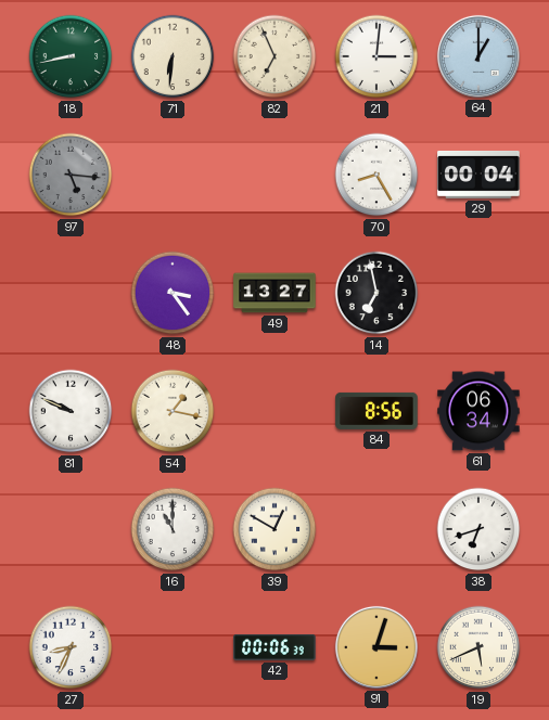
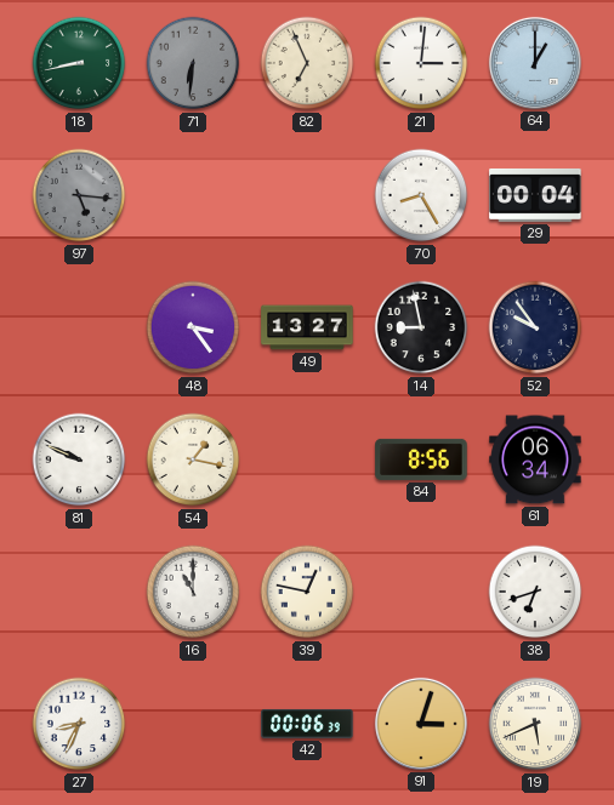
71 dial: cream -> grey (193, 63)
14: 6:58 -> 8:58 (421, 327)
52: none -> 9:54 (535, 327)
39: 12:50 -> 12:47 (307, 592)
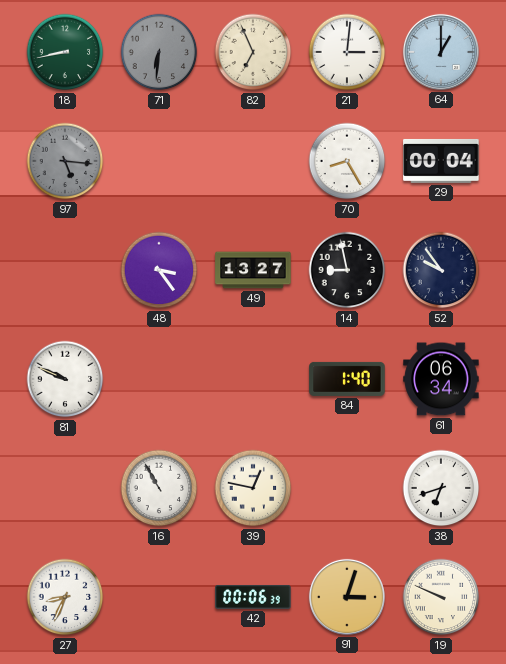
54: 1:17 -> none (193, 459)
84: 8:56 -> 1:40 (347, 379)
16: 11:00 -> 10:55 (159, 488)
19: 5:41 -> 9:49 (441, 597)
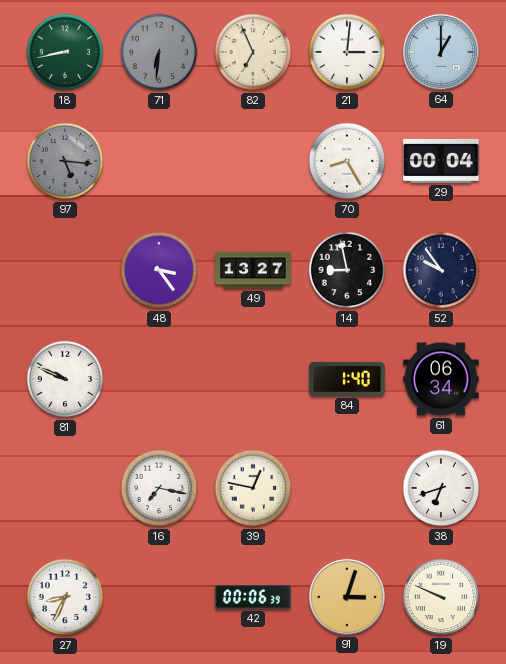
16: 10:55 -> 7:17 (159, 488)
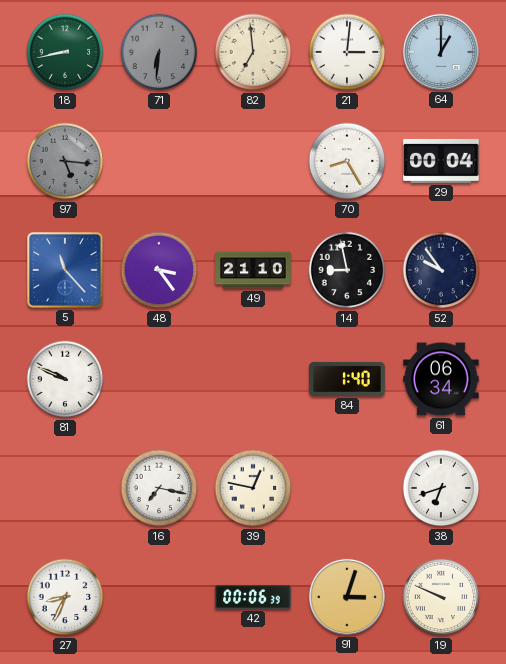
82: 6:56 -> 6:59 (253, 52)
5: none -> 11:23 (65, 270)
49: 13:27 -> 21:10 (253, 270)
